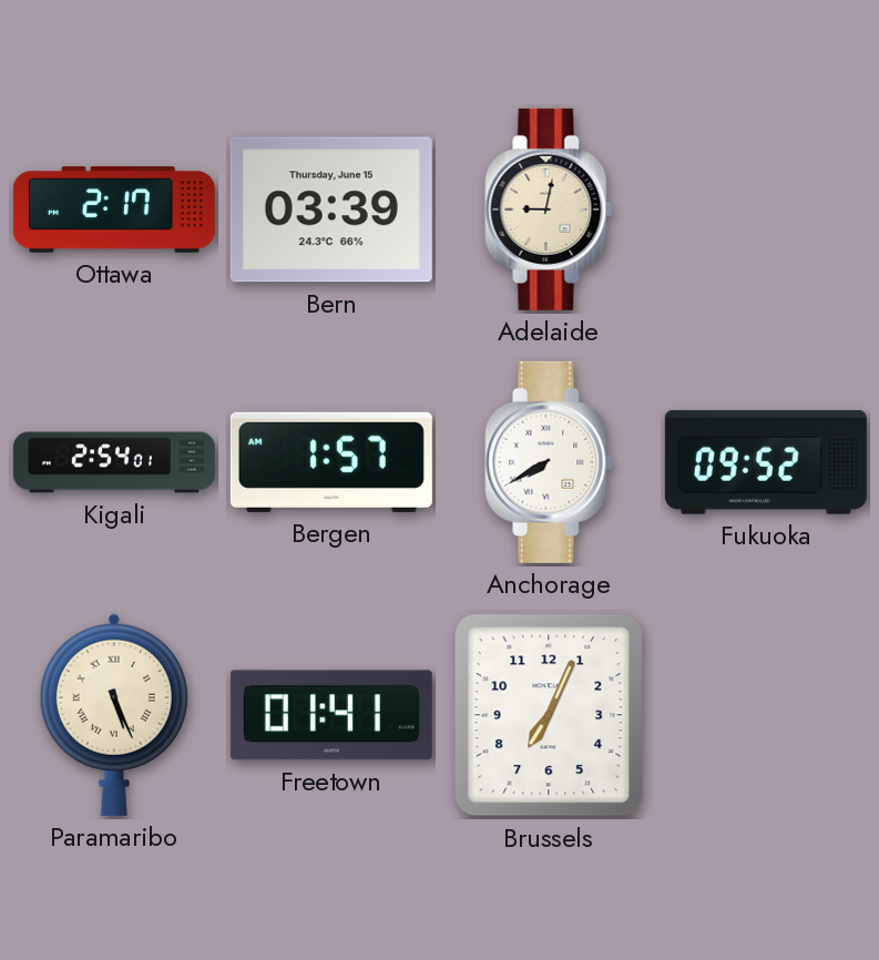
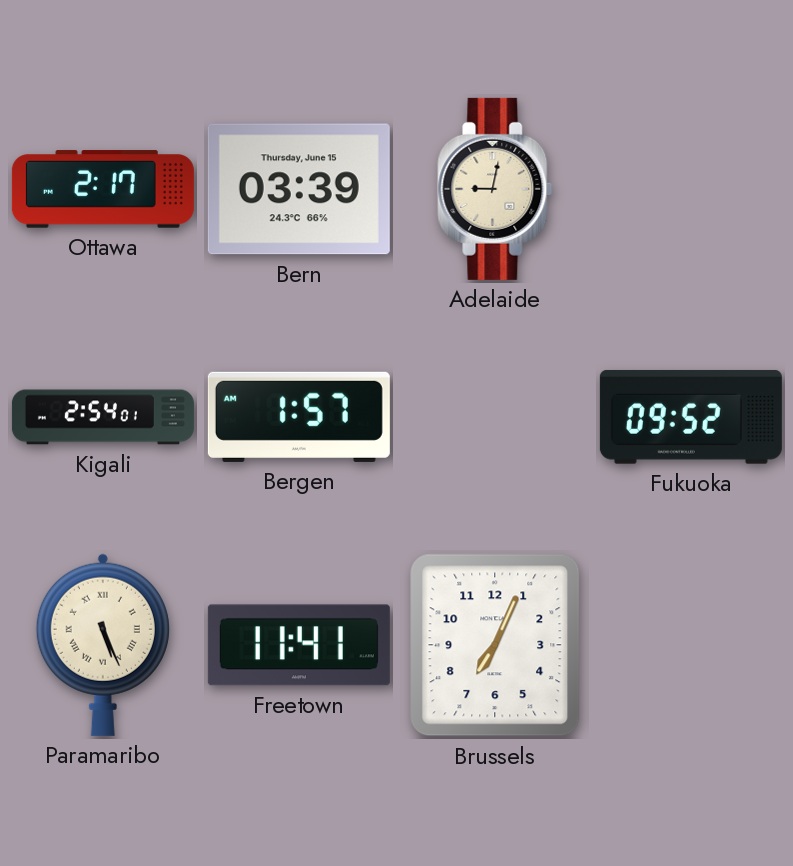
Anchorage: 7:40 -> none (549, 462)
Freetown: 01:41 -> 11:41 (299, 645)
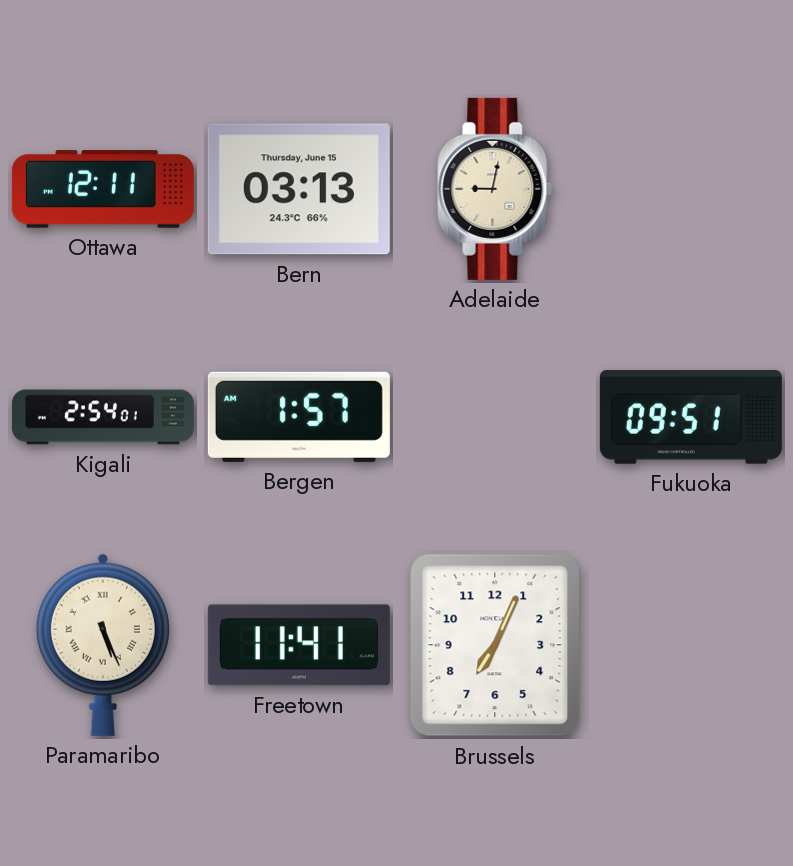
Ottawa: 2:17 -> 12:11 (103, 189)
Bern: 03:39 -> 03:13 (299, 189)
Fukuoka: 09:52 -> 09:51 (691, 417)
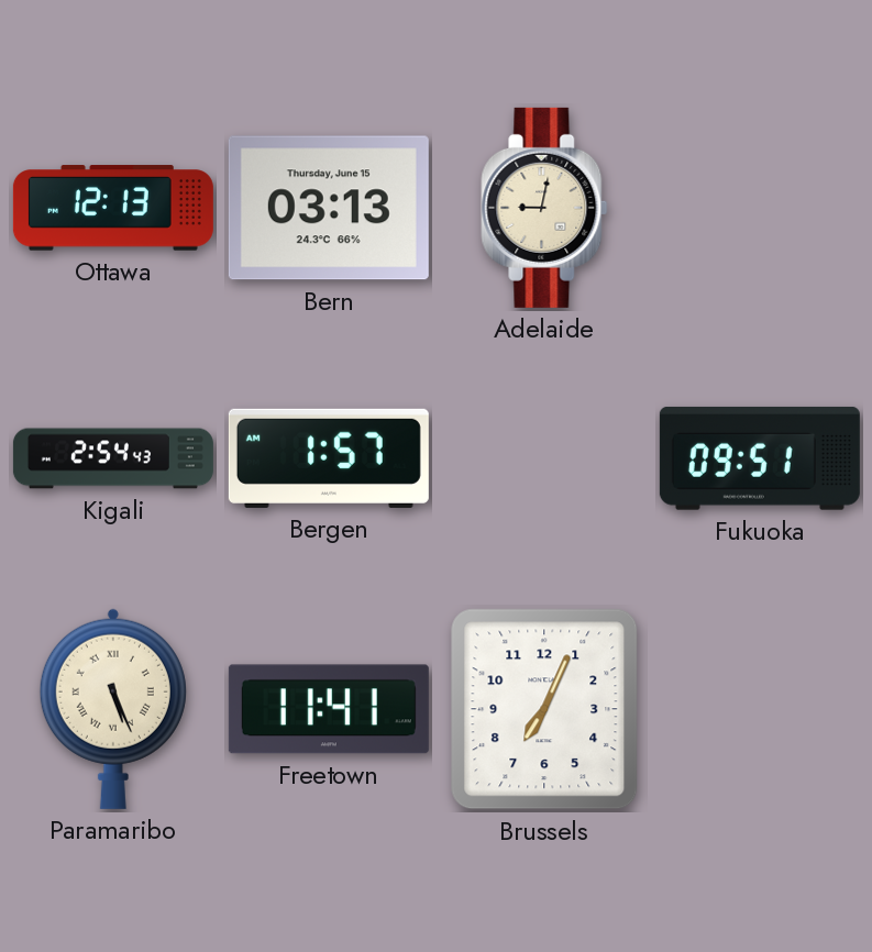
Ottawa: 12:11 -> 12:13 (113, 208)
Kigali: 2:54:01 -> 2:54:43 (113, 458)
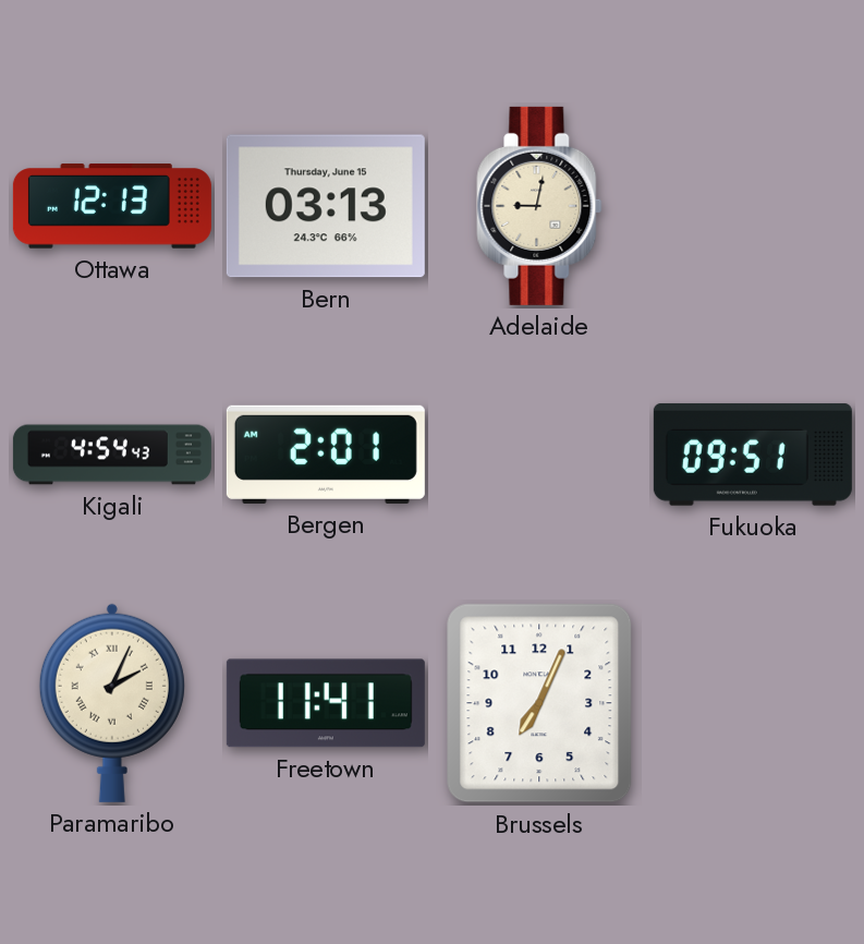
Kigali: 2:54 -> 4:54 (112, 455)
Bergen: 1:57 -> 2:01 (326, 455)
Paramaribo: 5:26 -> 2:04 (112, 703)
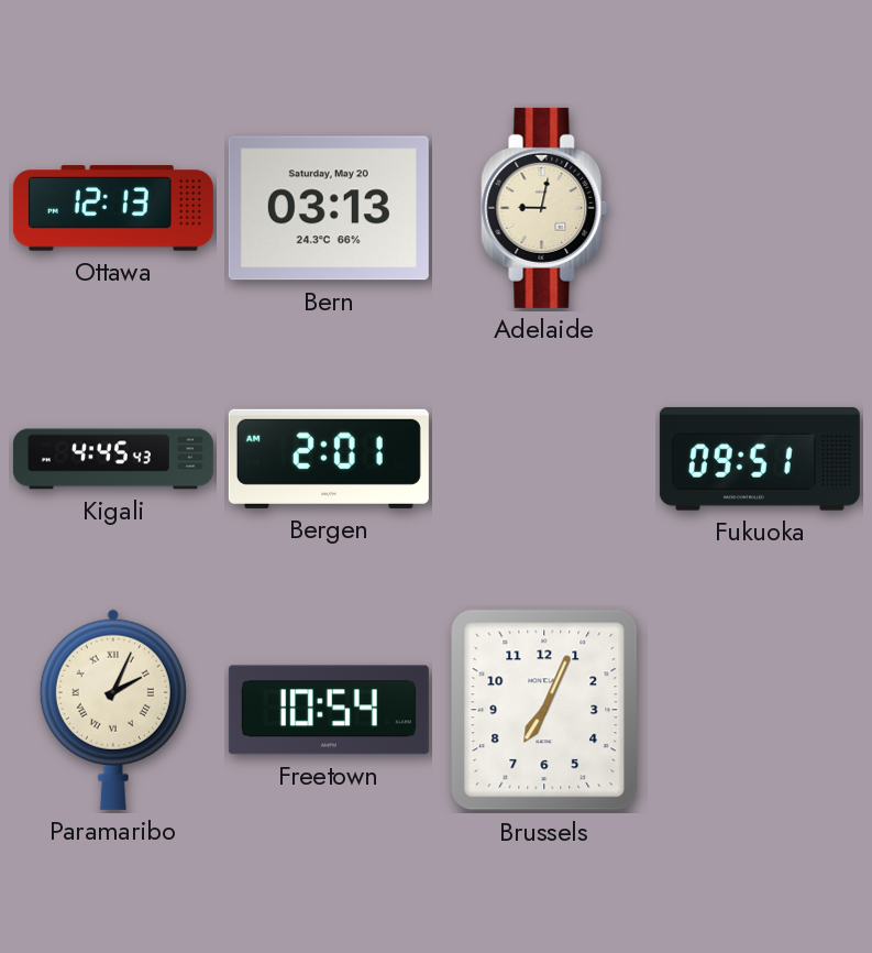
Bern date: Thursday, June 15 -> Saturday, May 20 (329, 208)
Kigali: 4:54 -> 4:45 (113, 459)
Freetown: 11:41 -> 10:54 (329, 710)
